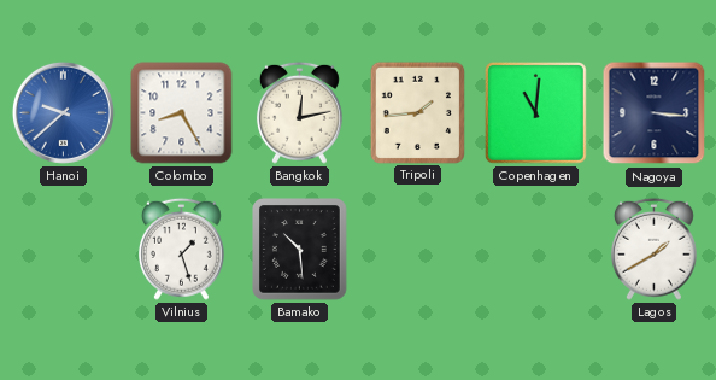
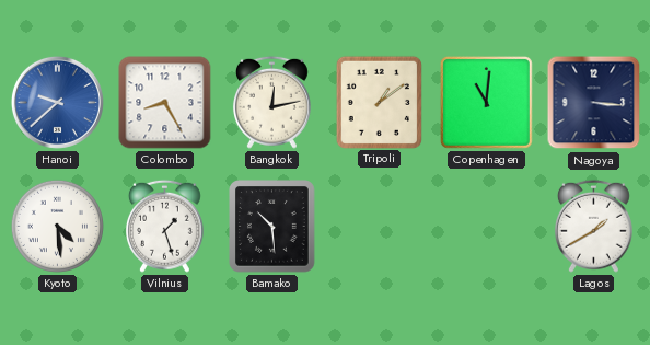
Tripoli: 1:44 -> 1:09 (379, 102)
Kyoto: none -> 4:29 (57, 226)
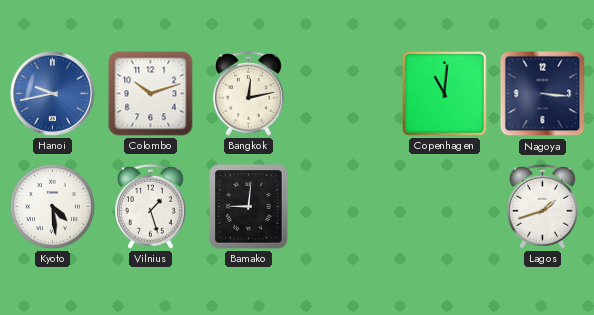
Hanoi: 9:38 -> 9:43 (52, 93)
Colombo: 8:25 -> 10:12 (151, 94)
Tripoli: 1:09 -> none (379, 102)
Bamako: 10:29 -> 9:01 (249, 207)
Lagos: 1:40 -> 1:42 (542, 206)
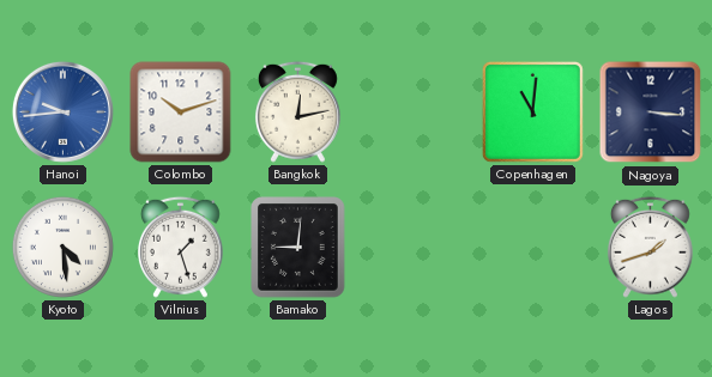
Hanoi: 9:43 -> 9:44 (62, 111)
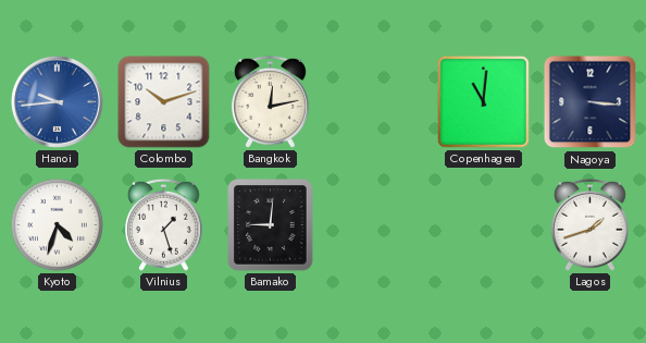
Kyoto: 4:29 -> 4:33 (57, 224)
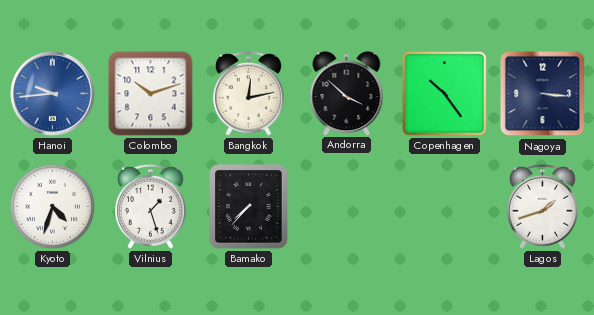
Andorra: none -> 3:52 (347, 93)
Copenhagen: 11:01 -> 10:24 (444, 93)
Bamako: 9:01 -> 7:37 (249, 207)
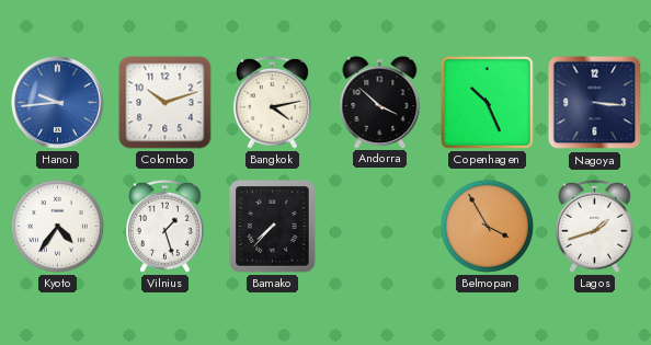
Bangkok: 12:13 -> 4:13 (272, 102)
Copenhagen: 10:24 -> 10:26 (487, 102)
Kyoto: 4:33 -> 4:36 (57, 226)
Belmopan: none -> 3:55 (487, 226)
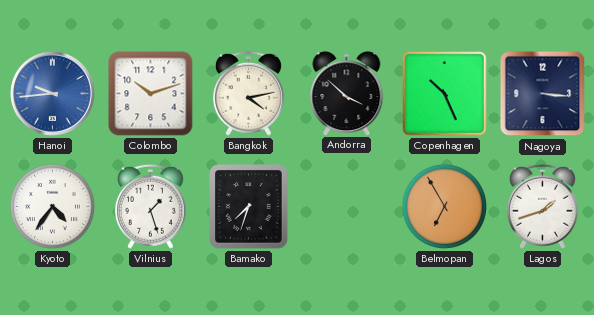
Bamako: 7:37 -> 7:33 (249, 207)
Belmopan: 3:55 -> 6:55 (444, 206)
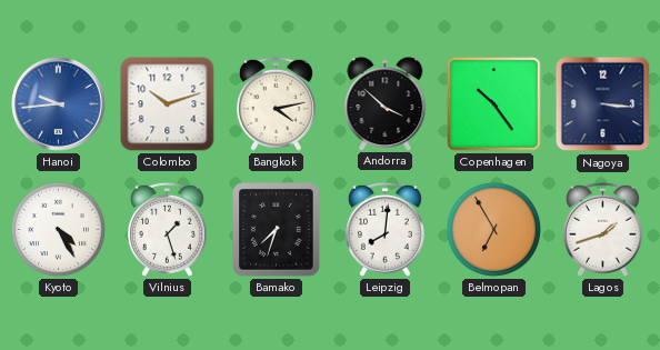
Copenhagen: 10:26 -> 10:24 (493, 103)
Kyoto: 4:36 -> 4:25 (58, 229)
Leipzig: none -> 8:01 (384, 229)
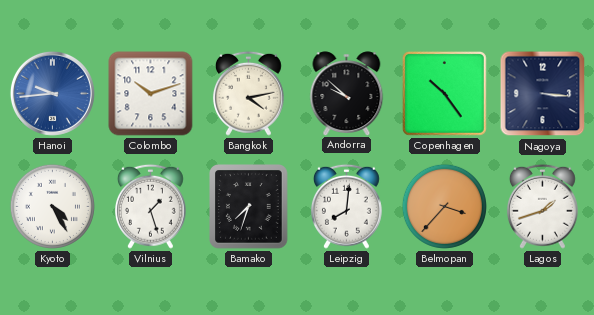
Andorra: 3:52 -> 9:52 (347, 93)
Belmopan: 6:55 -> 3:37 (444, 206)
